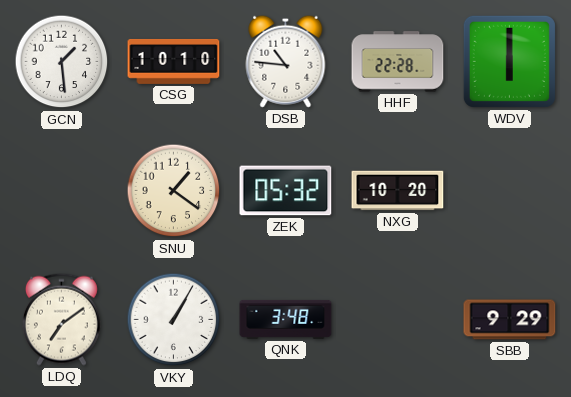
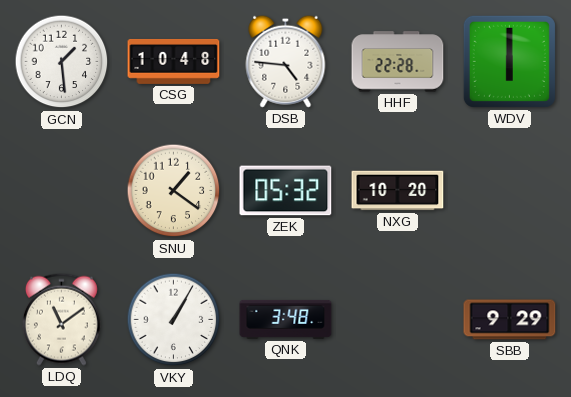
CSG: 10:10 -> 10:48 (174, 61)
DSB: 10:46 -> 4:46 (286, 61)
LDQ: 7:09 -> 11:09 (61, 319)
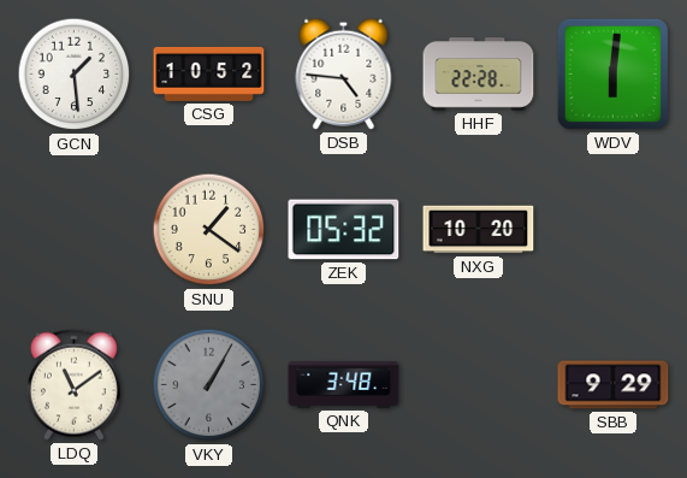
CSG: 10:48 -> 10:52 (209, 73)
WDV: 6:00 -> 6:01 (612, 73)
VKY dial: white -> grey (209, 385)
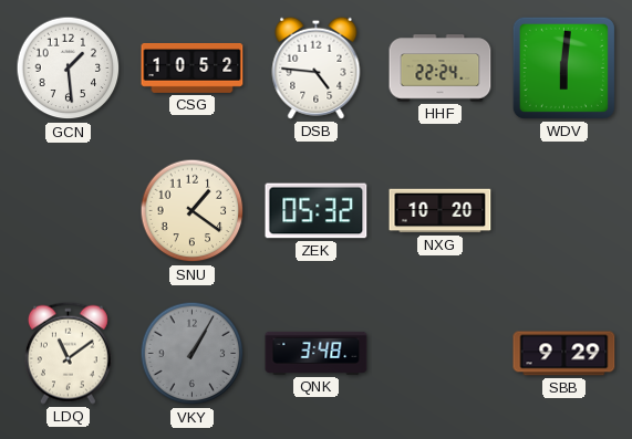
HHF: 22:28 -> 22:24 (441, 69)
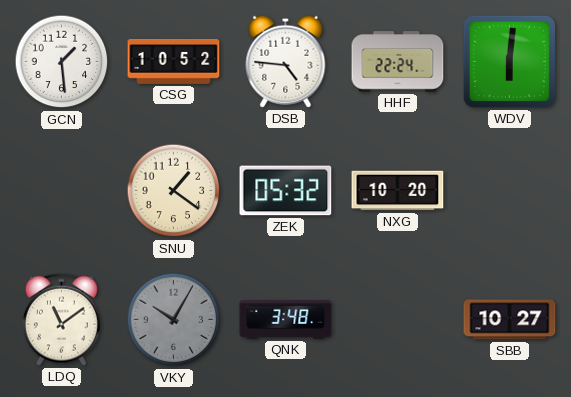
VKY: 1:05 -> 10:05 (174, 320)
SBB: 9:29 -> 10:27 (510, 320)
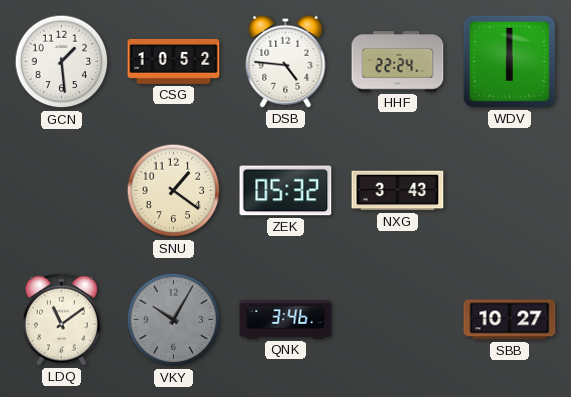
WDV: 6:01 -> 6:00 (509, 61)
NXG: 10:20 -> 3:43 (398, 191)
QNK: 3:48 -> 3:46 (286, 319)
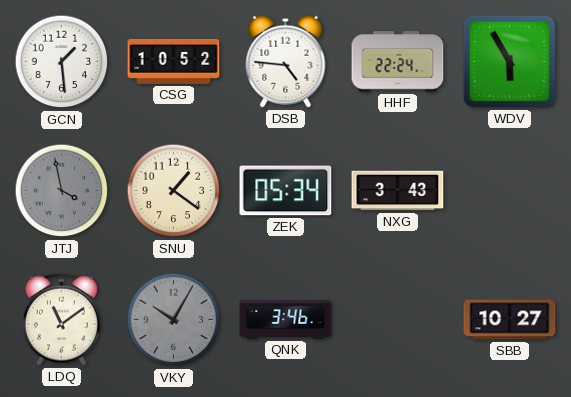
WDV: 6:00 -> 5:55 (509, 61)
JTJ: none -> 3:58 (62, 191)
ZEK: 05:32 -> 05:34 (286, 191)
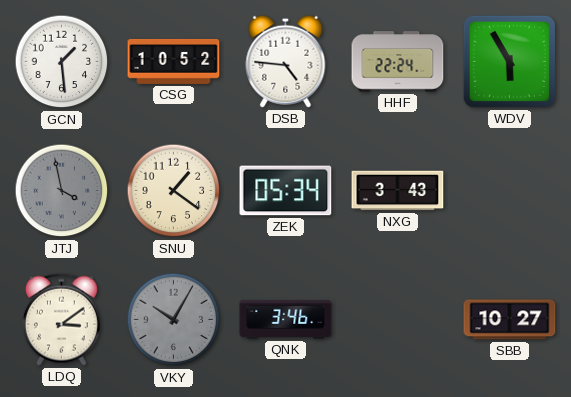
LDQ: 11:09 -> 3:09 (61, 319)
